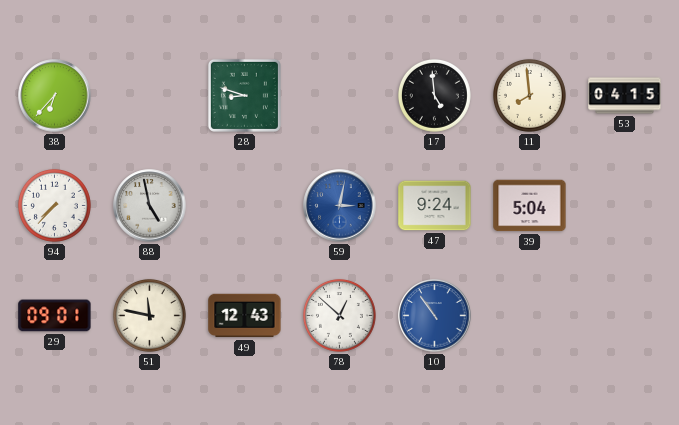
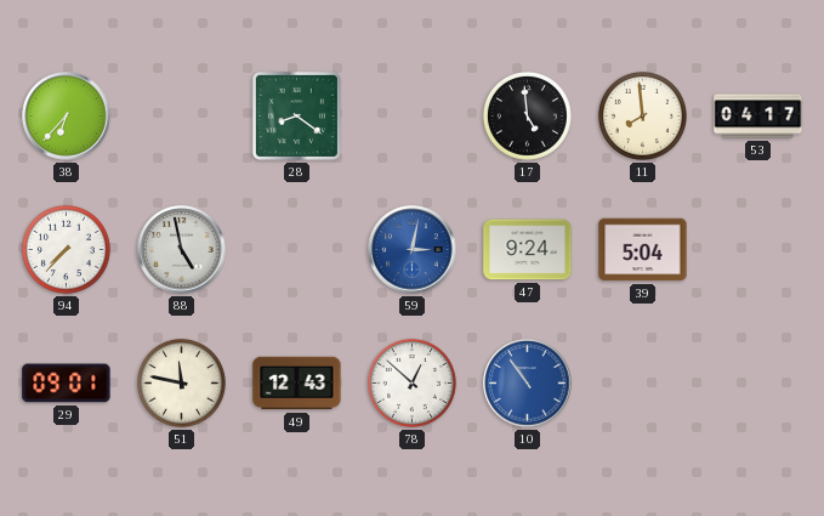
28: 8:48 -> 8:21 (296, 115)
53: 04:15 -> 04:17 (758, 117)
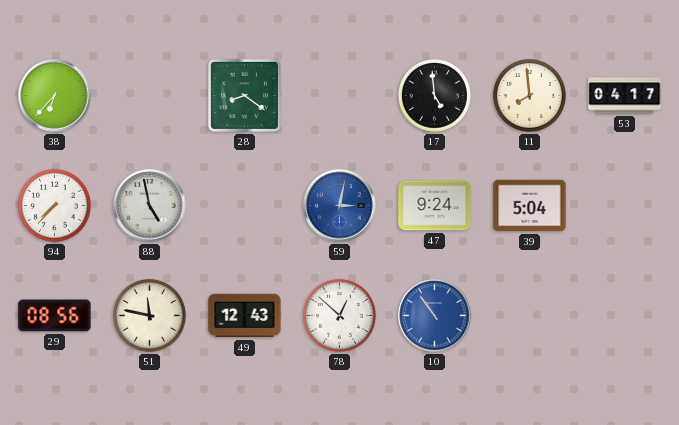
29: 09:01 -> 08:56 (55, 316)
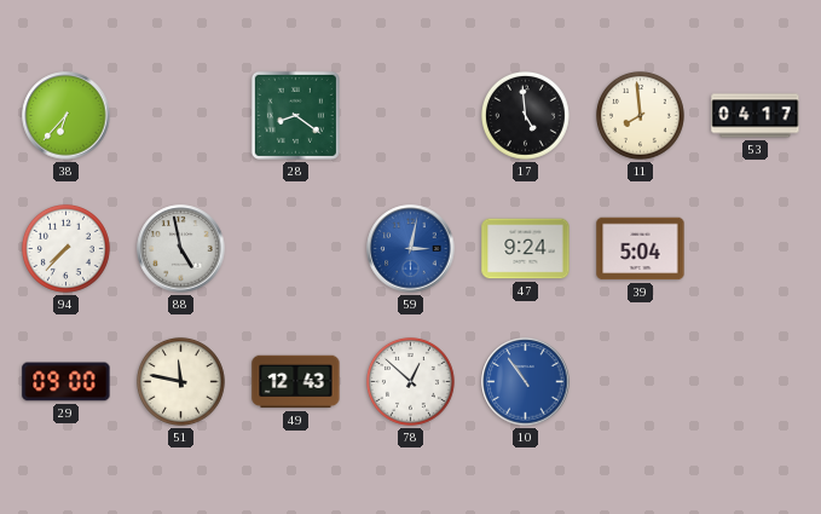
29: 08:56 -> 09:00 (67, 382)
